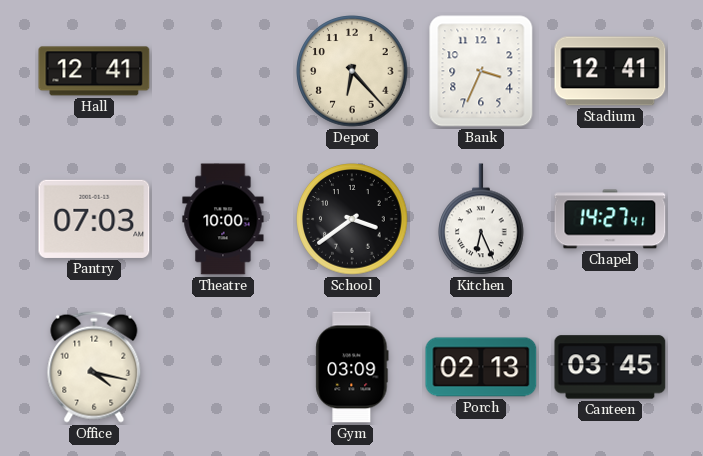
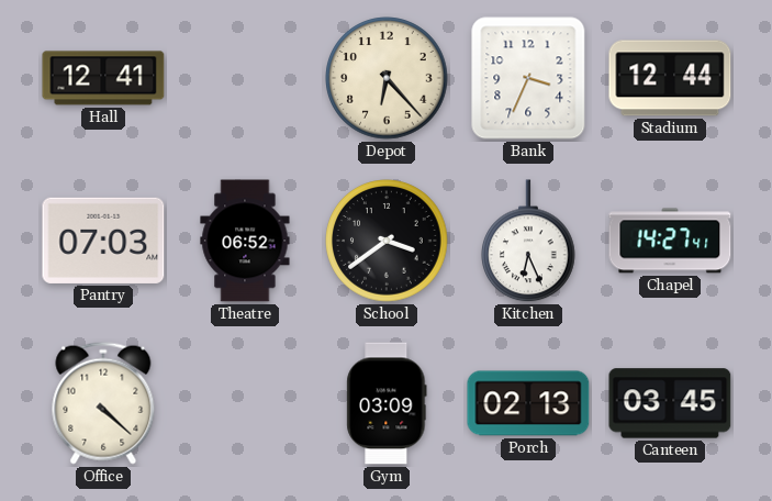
Stadium: 12:41 -> 12:44 (670, 78)
Theatre: 10:00 -> 06:52 (245, 241)
Office: 4:17 -> 4:22 (103, 403)
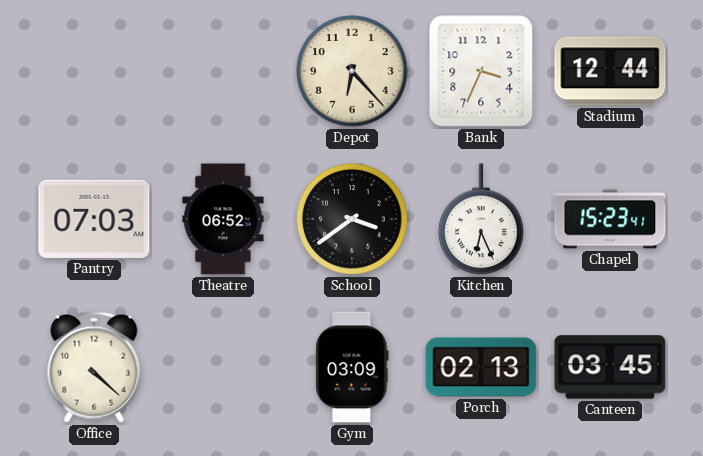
Hall: 12:41 -> none (103, 78)
Chapel: 14:27 -> 15:23 (610, 219)
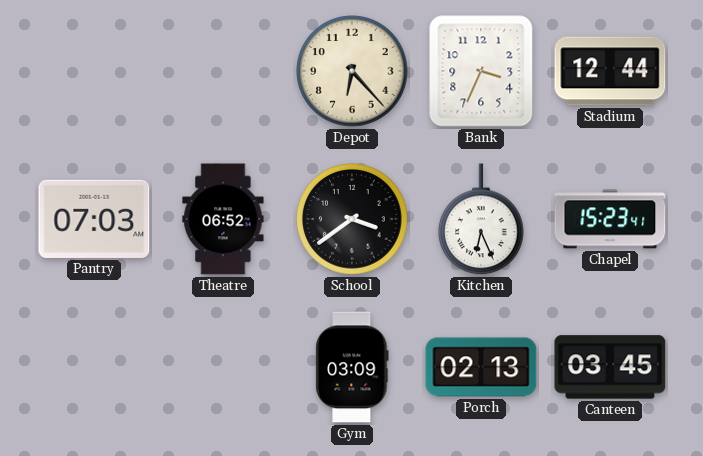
Office: 4:22 -> none (94, 367)
